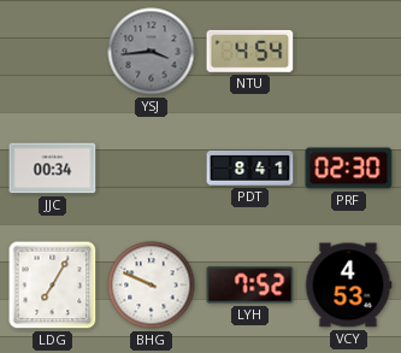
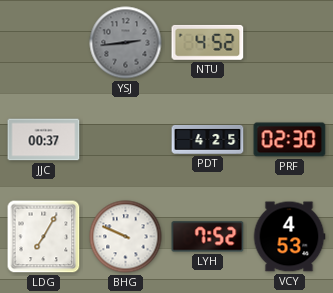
YSJ: 3:44 -> 2:44 (126, 43)
NTU: 4:54 -> 4:52 (208, 42)
JJC: 00:34 -> 00:37 (44, 140)
PDT: 8:41 -> 4:25 (208, 139)
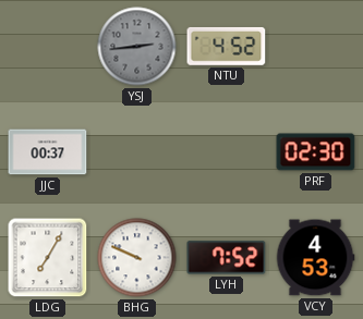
PDT: 4:25 -> none (208, 139)
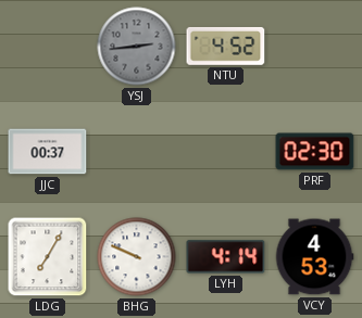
LYH: 7:52 -> 4:14 (226, 257)
